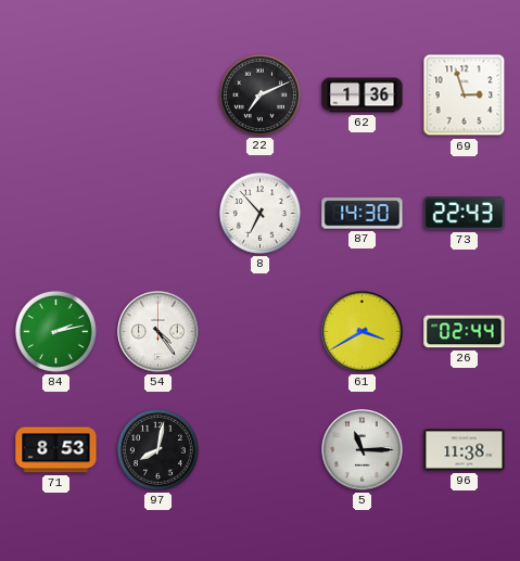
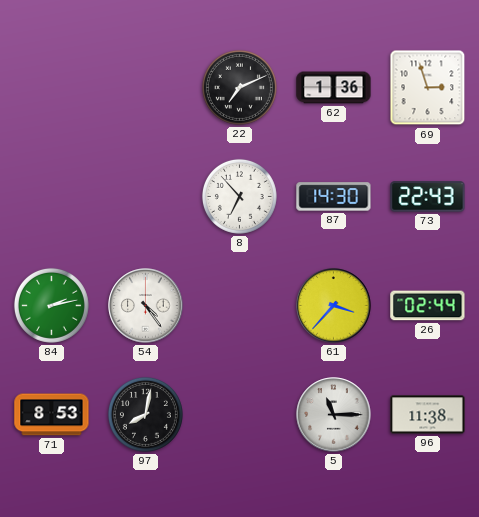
61: 3:40 -> 3:37 (334, 306)
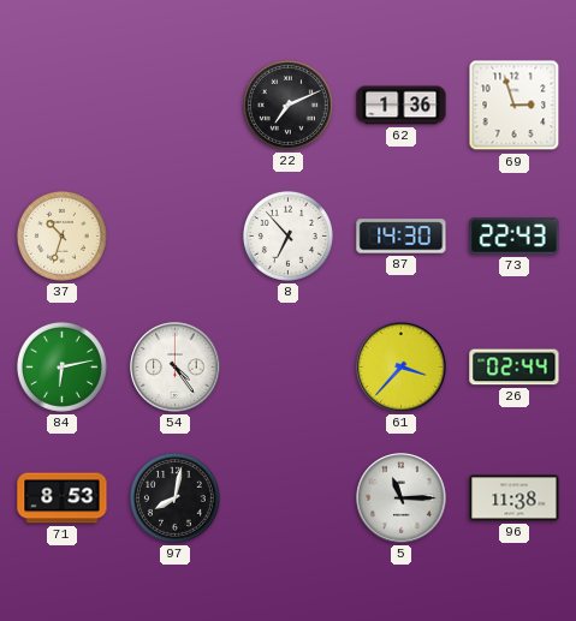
37: none -> 10:33 (61, 235)
84: 2:13 -> 6:13 (61, 366)
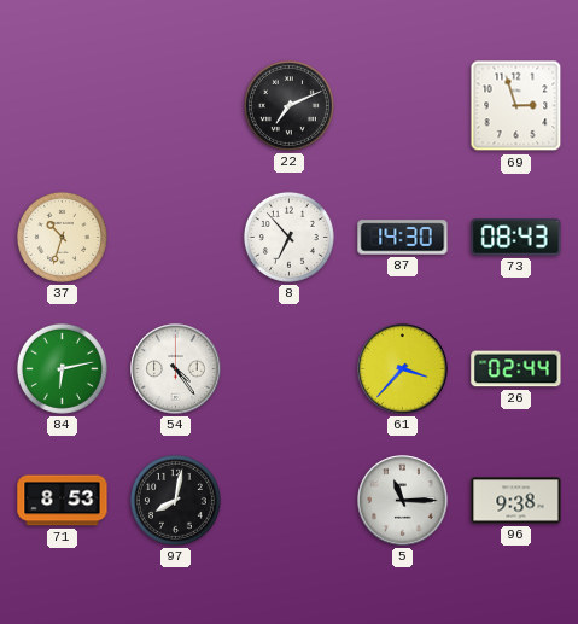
62: 1:36 -> none (402, 106)
73: 22:43 -> 08:43 (516, 238)
96: 11:38 -> 9:38 (516, 501)
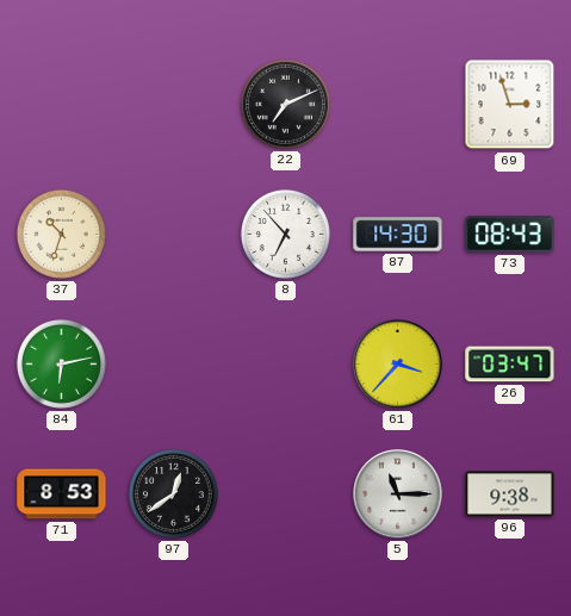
54: 4:24 -> none (176, 369)
26: 02:44 -> 03:47 (510, 365)
97: 8:02 -> 12:39 (173, 493)
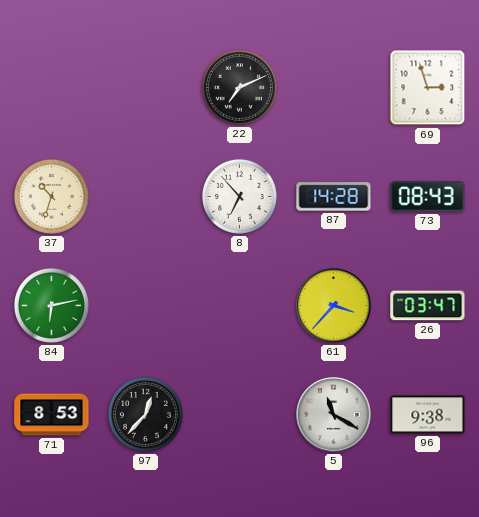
87: 14:30 -> 14:28 (334, 197)
97: 12:39 -> 12:37 (145, 414)
5: 11:15 -> 11:20 (334, 415)
